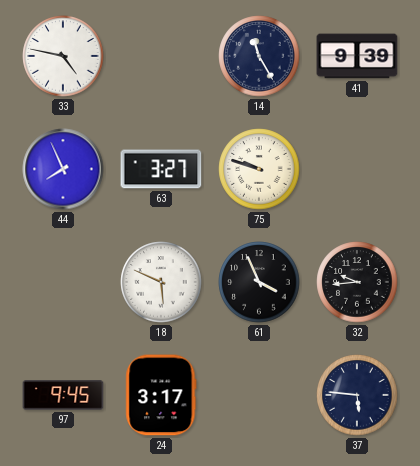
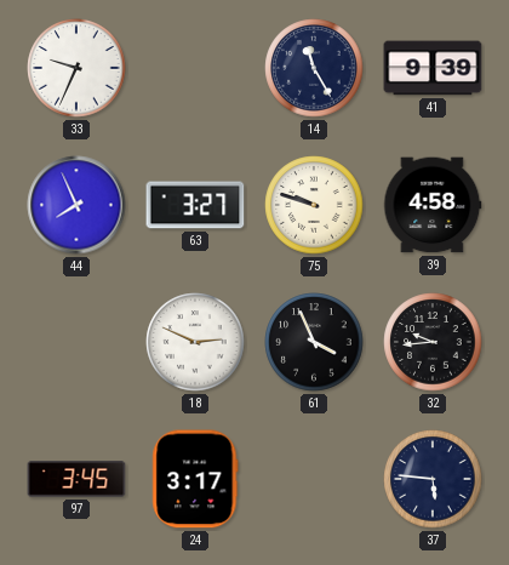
33: 4:47 -> 9:34 (76, 68)
39: none -> 4:58 (433, 205)
18: 5:49 -> 2:49 (195, 342)
97: 9:45 -> 3:45 (76, 479)
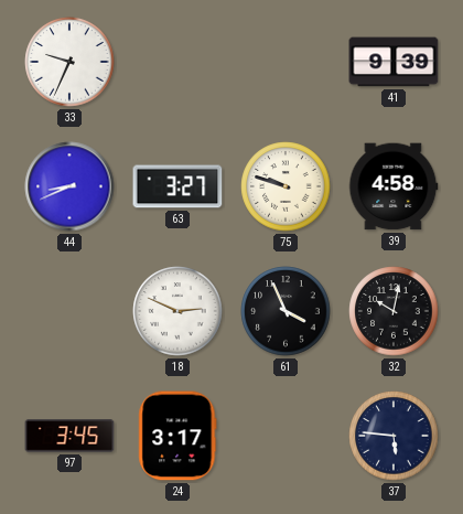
14: 11:25 -> none (314, 68)
44: 7:56 -> 8:41 (69, 186)
32: 9:44 -> 10:02 (394, 311)
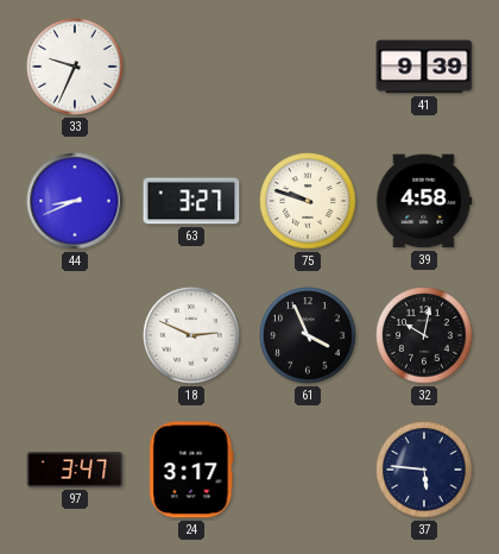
97: 3:45 -> 3:47 (75, 470)
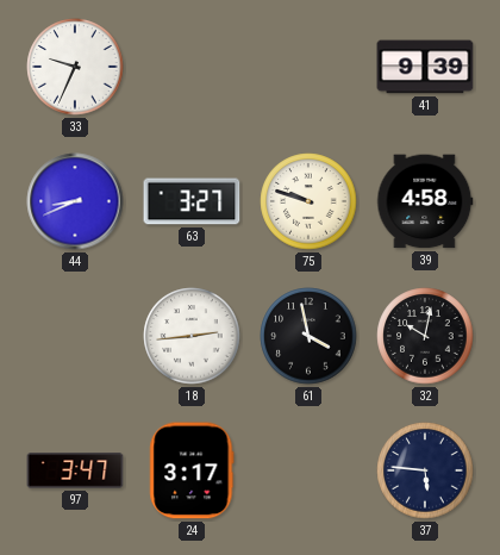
18: 2:49 -> 2:44 (192, 336)
61: 3:56 -> 3:58 (308, 336)
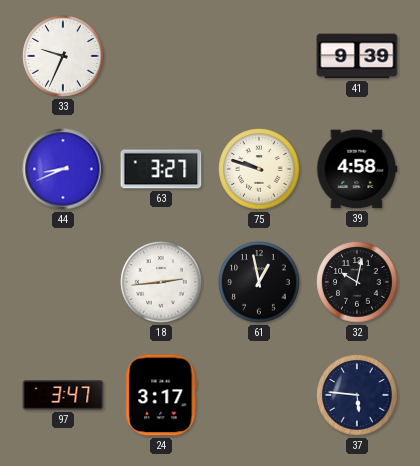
61: 3:58 -> 12:58 (259, 282)
